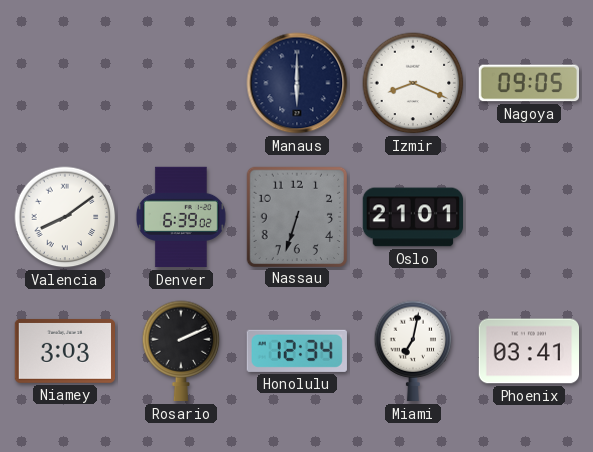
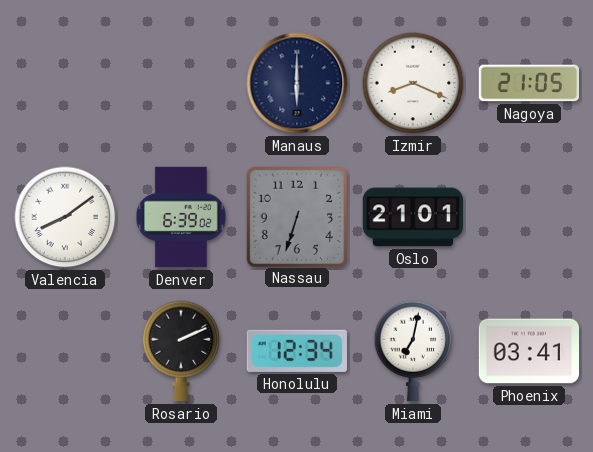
Nagoya: 09:05 -> 21:05 (528, 83)
Niamey: 3:03 -> none (64, 351)
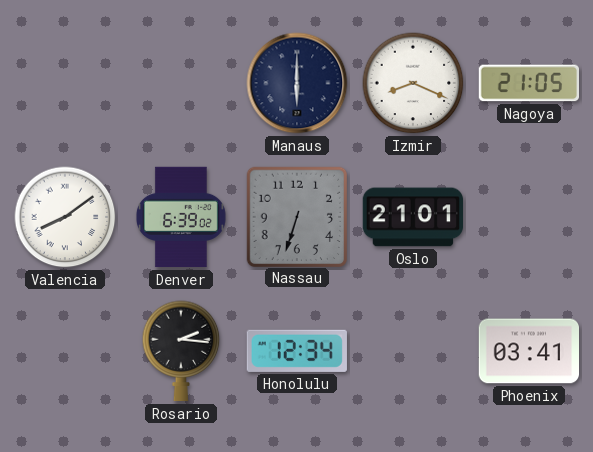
Rosario: 2:11 -> 2:16 (181, 351)
Miami: 7:02 -> none (413, 351)
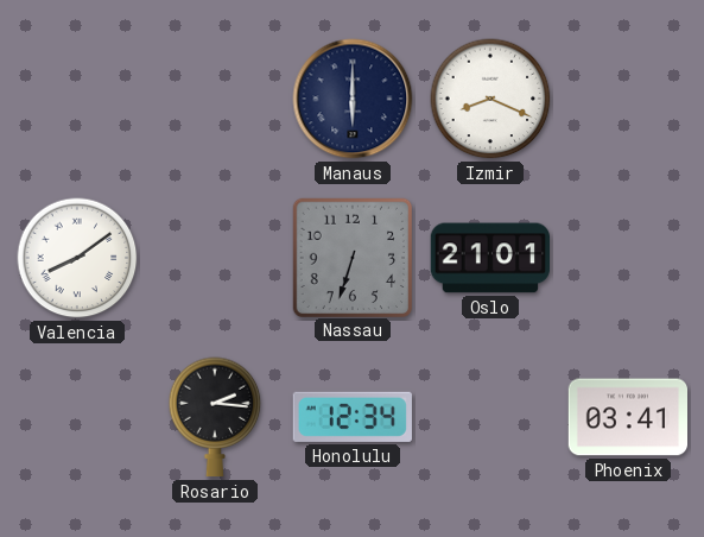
Nagoya: 21:05 -> none (528, 83)
Denver: 6:39 -> none (181, 217)
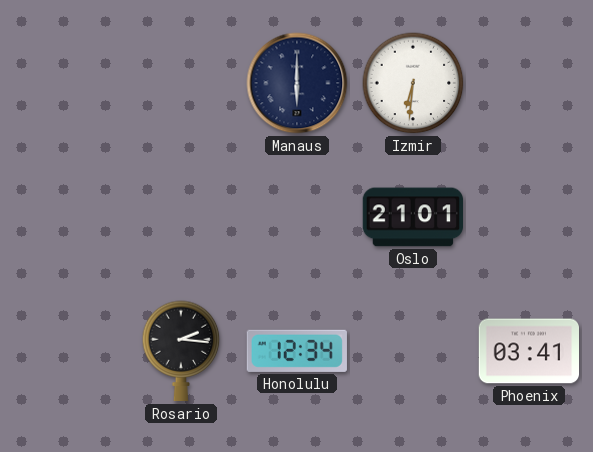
Izmir: 8:19 -> 6:31 (413, 83)
Valencia: 8:09 -> none (77, 258)
Nassau: 6:33 -> none (351, 257)
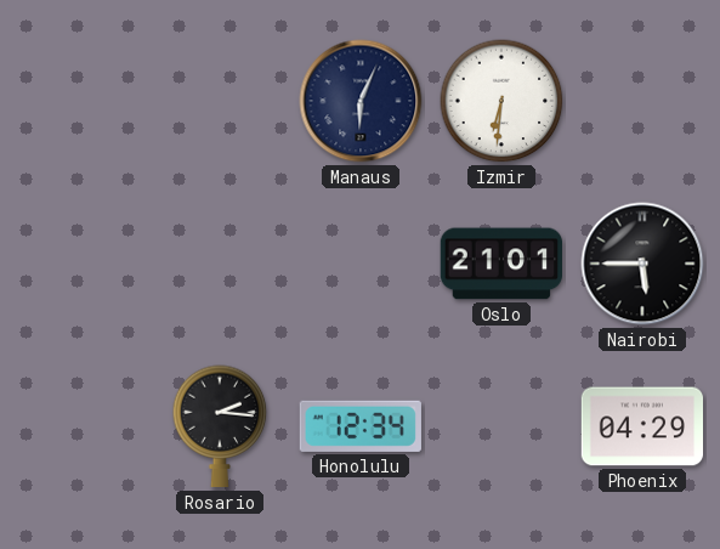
Manaus: 6:00 -> 6:04 (361, 101)
Nairobi: none -> 5:45 (642, 264)
Phoenix: 03:41 -> 04:29 (641, 426)
